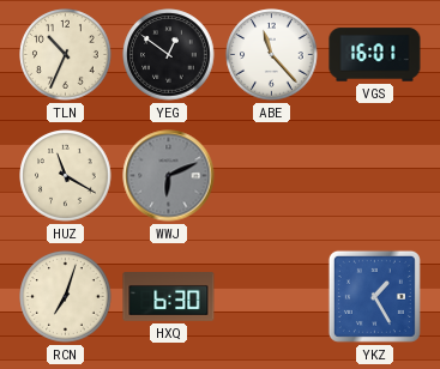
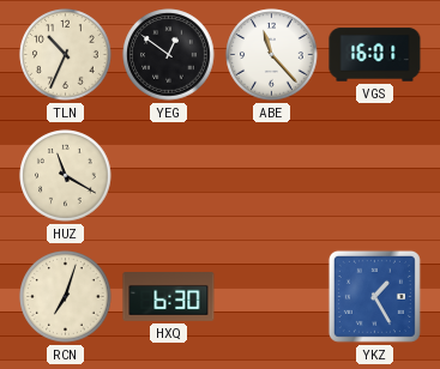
WWJ: 6:11 -> none (169, 176)
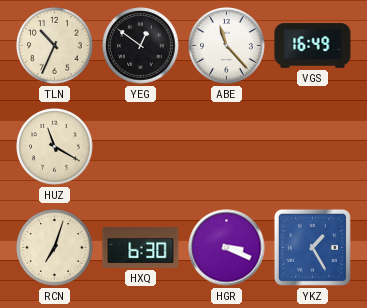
VGS: 16:01 -> 16:49 (313, 46)
HGR: none -> 3:19 (227, 248)
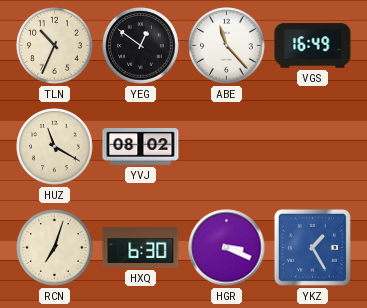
YVJ: none -> 08:02 (141, 147)
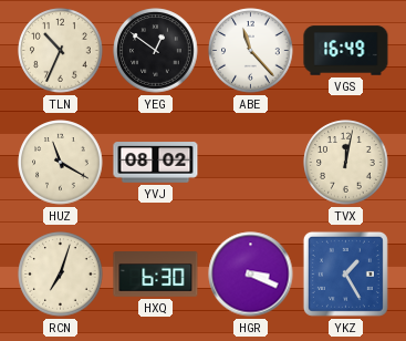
TVX: none -> 12:02 (346, 163)
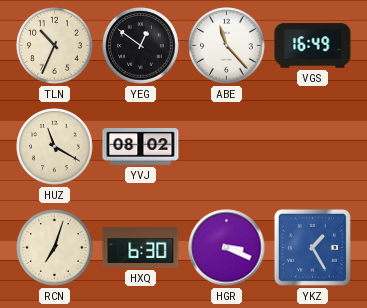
TVX: 12:02 -> none (346, 163)
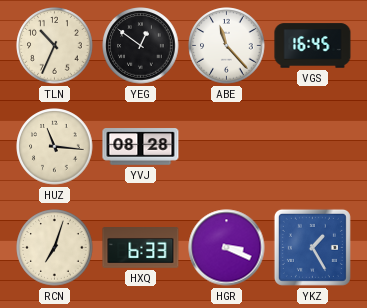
VGS: 16:49 -> 16:45 (313, 46)
HUZ: 11:20 -> 11:16 (55, 147)
YVJ: 08:02 -> 08:28 (141, 147)
HXQ: 6:30 -> 6:33 (141, 248)
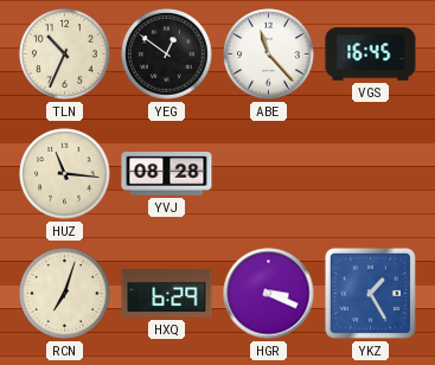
HXQ: 6:33 -> 6:29 (167, 294)
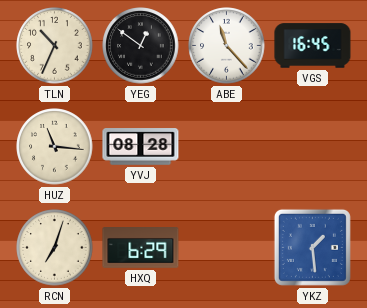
HGR: 3:19 -> none (269, 294)
YKZ: 1:25 -> 1:29 (312, 247)
